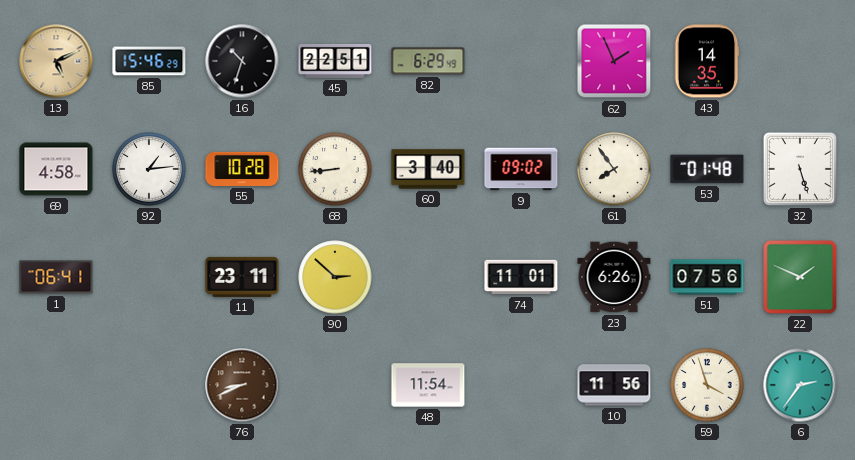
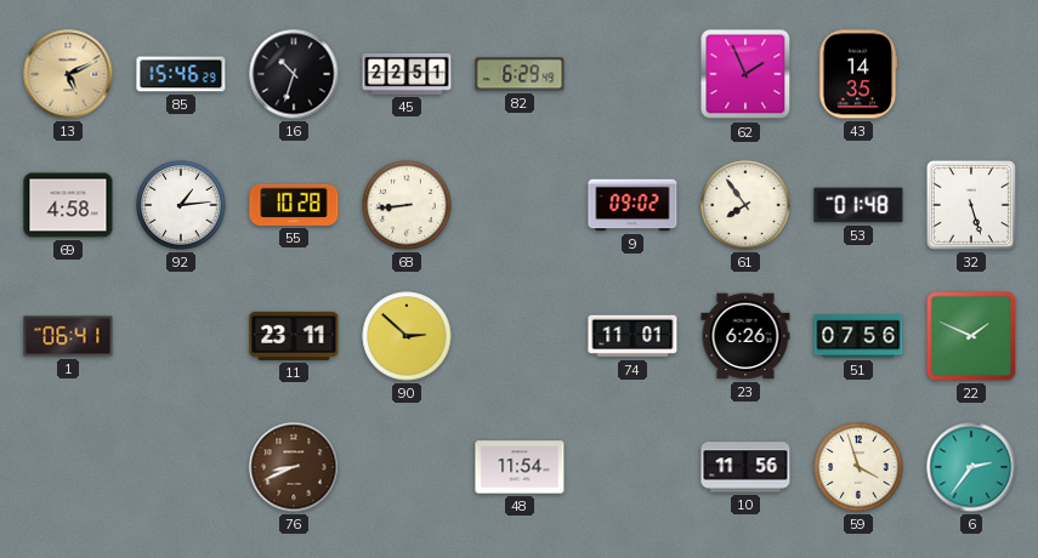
60: 3:40 -> none (428, 169)
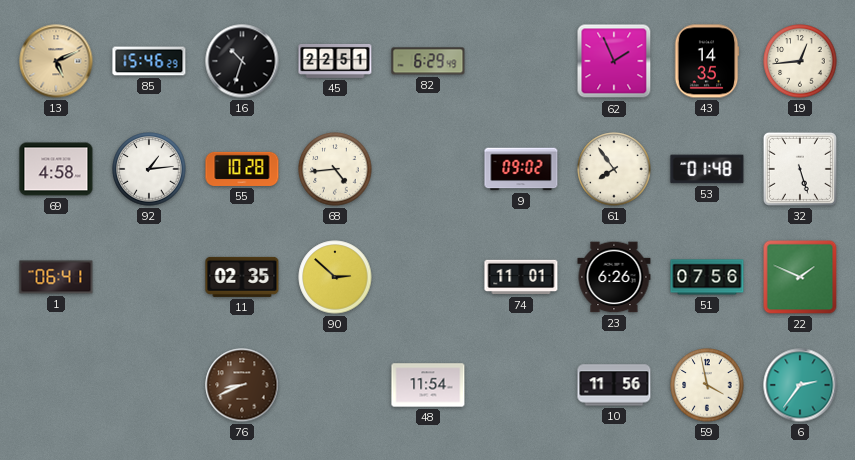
19: none -> 12:44 (800, 61)
68: 8:44 -> 4:44 (335, 169)
11: 23:11 -> 02:35 (242, 277)
59: 3:57 -> 3:58 (707, 385)
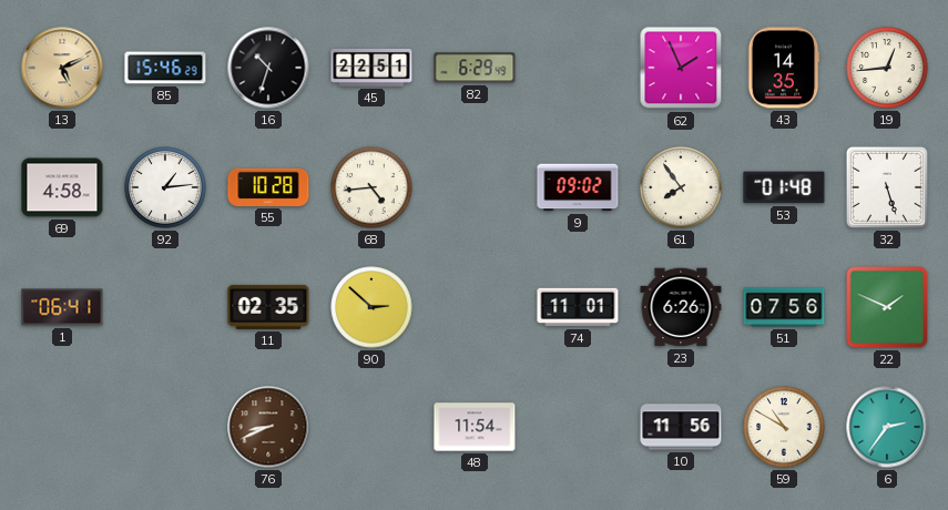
59: 3:58 -> 10:50 (784, 427)
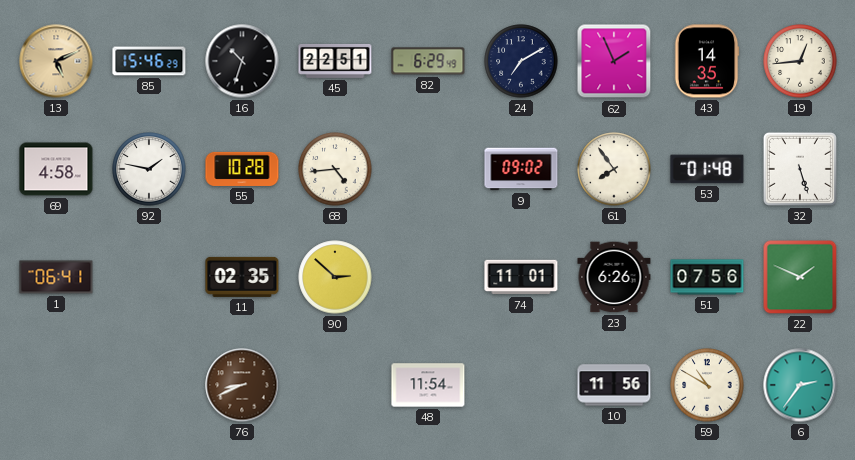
24: none -> 7:10 (521, 61)
92: 1:14 -> 1:47 (149, 169)
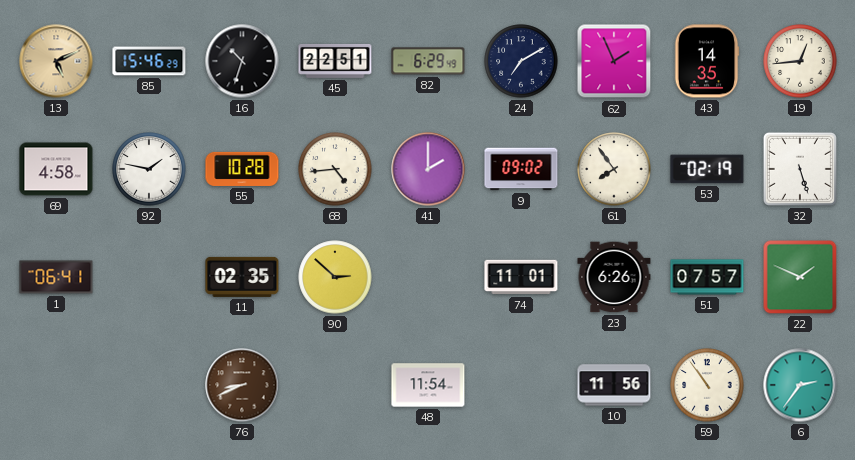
41: none -> 2:00 (428, 169)
53: 01:48 -> 02:19 (707, 169)
51: 07:56 -> 07:57 (707, 277)
59: 10:50 -> 10:54 (707, 385)
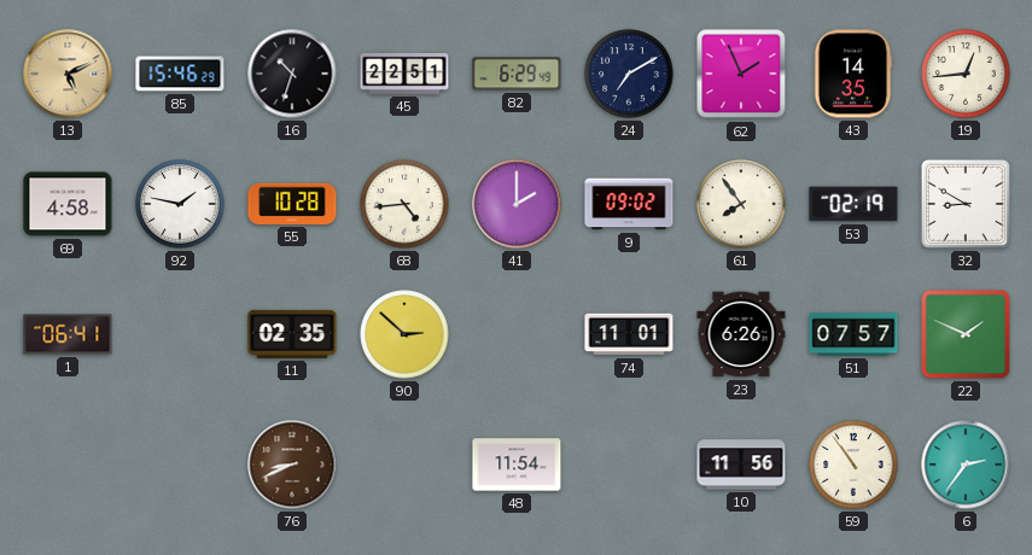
32: 5:27 -> 8:50 (966, 204)
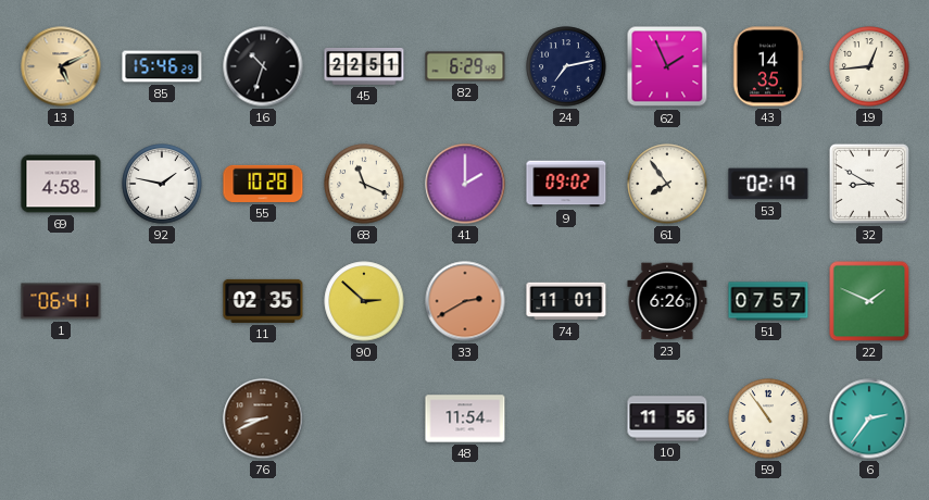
24: 7:10 -> 7:13 (566, 66)
68: 4:44 -> 11:19 (364, 184)
33: none -> 2:40 (465, 301)
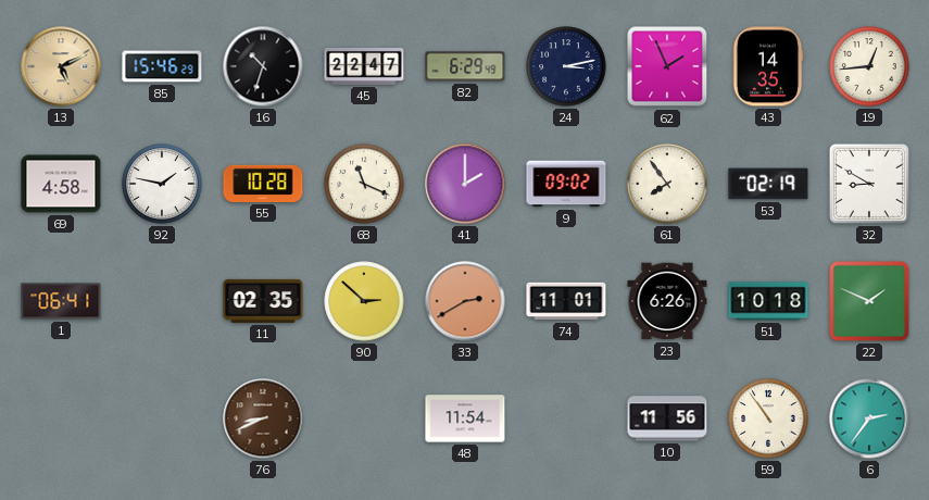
45: 22:51 -> 22:47 (364, 67)
24: 7:13 -> 3:13 (566, 66)
51: 07:57 -> 10:18 (768, 301)
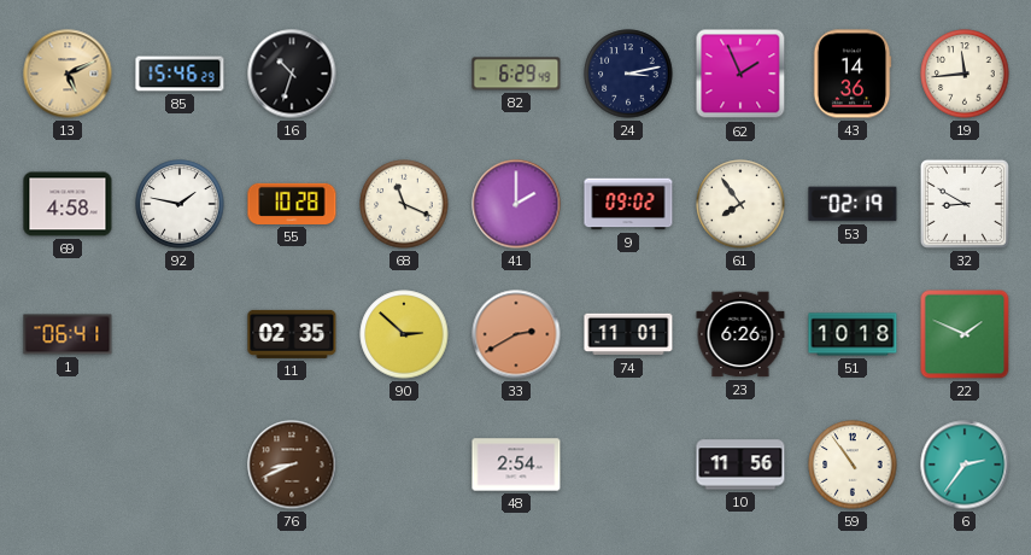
45: 22:47 -> none (364, 67)
43: 14:35 -> 14:36 (853, 74)
19: 12:44 -> 11:44 (965, 74)
48: 11:54 -> 2:54 (516, 465)
